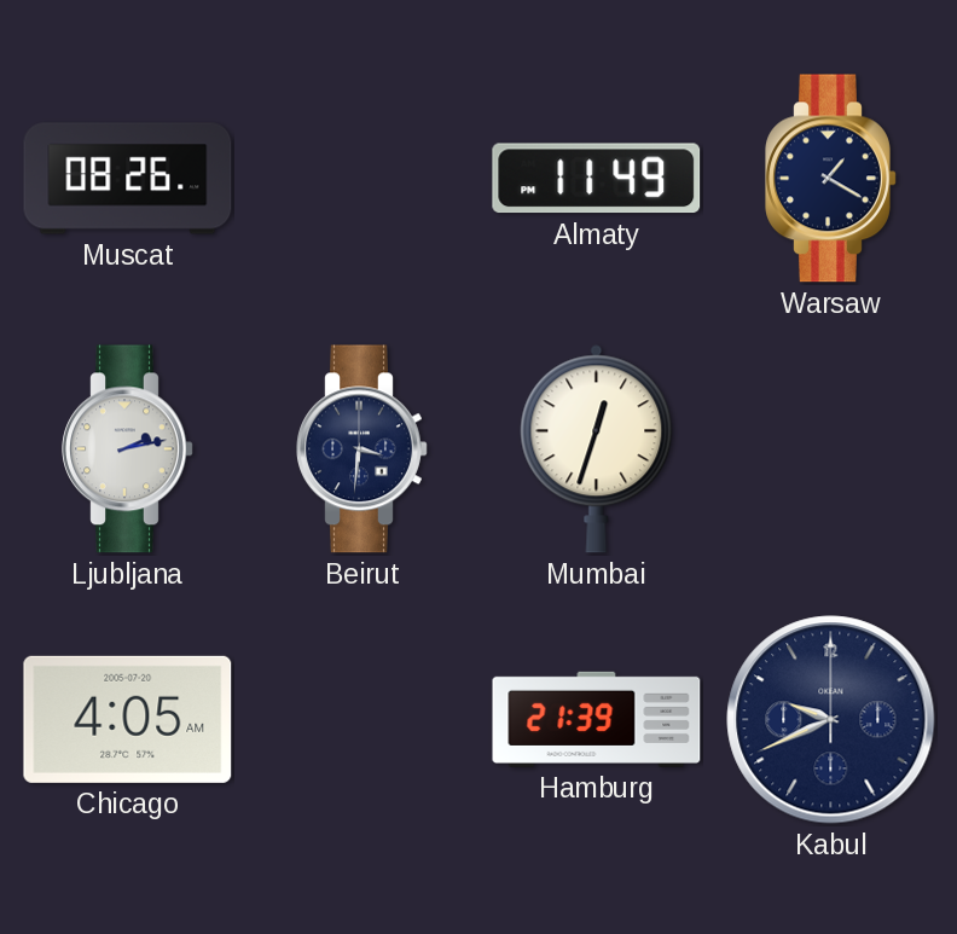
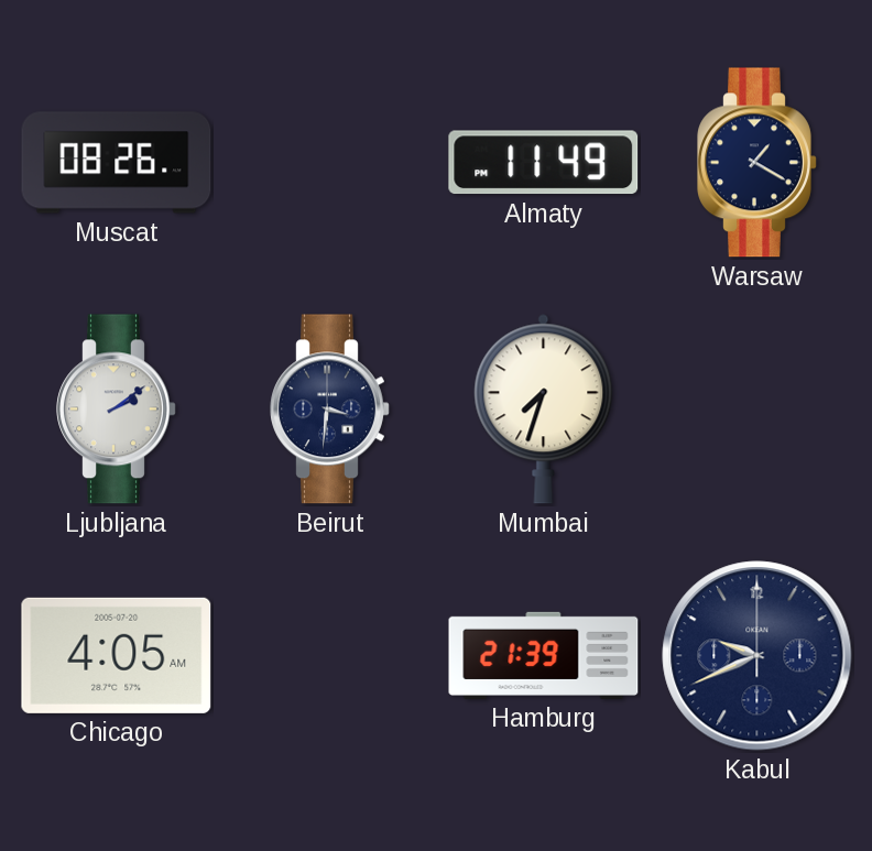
Ljubljana: 2:13 -> 2:09 (117, 410)
Mumbai: 12:33 -> 7:33 (544, 410)
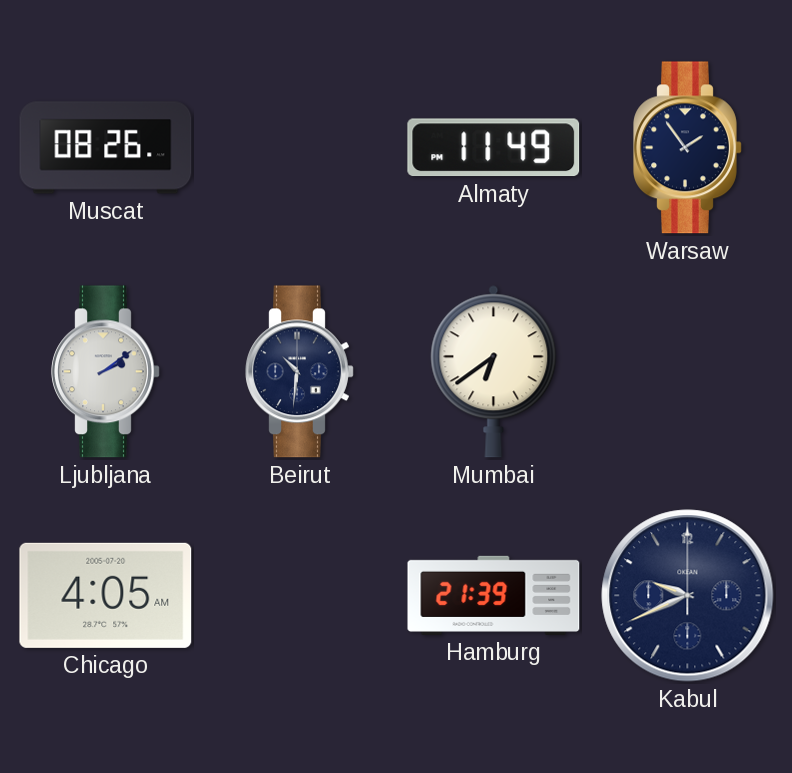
Warsaw: 1:20 -> 1:54 (688, 148)
Beirut: 3:31 -> 10:31 (300, 372)
Mumbai: 7:33 -> 6:39 (494, 372)
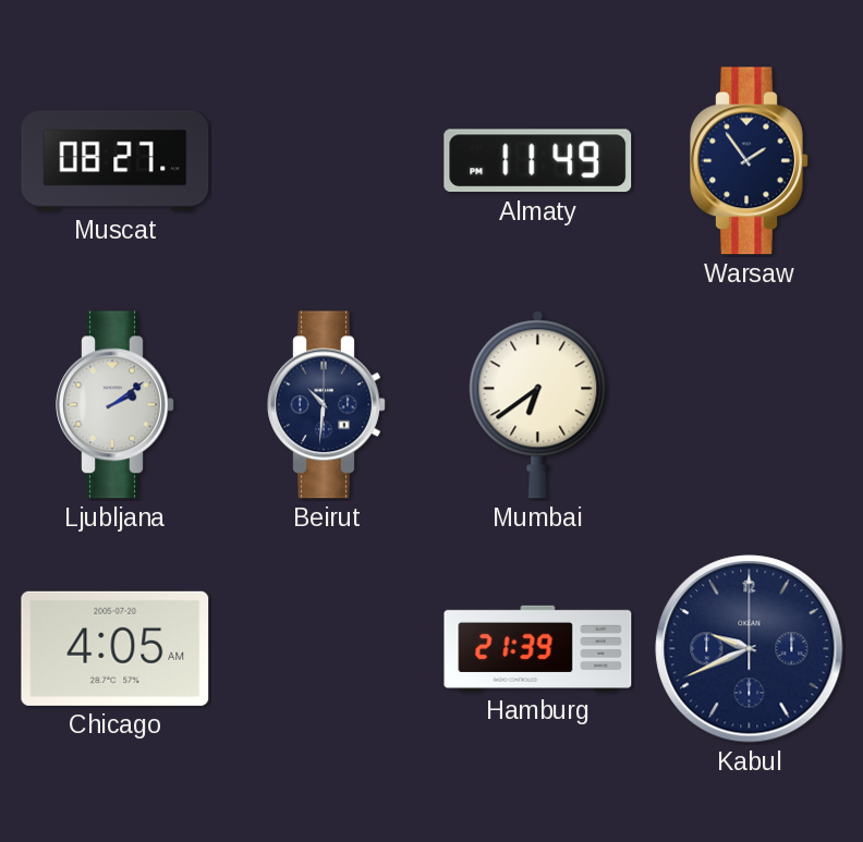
Muscat: 08:26 -> 08:27 (116, 161)
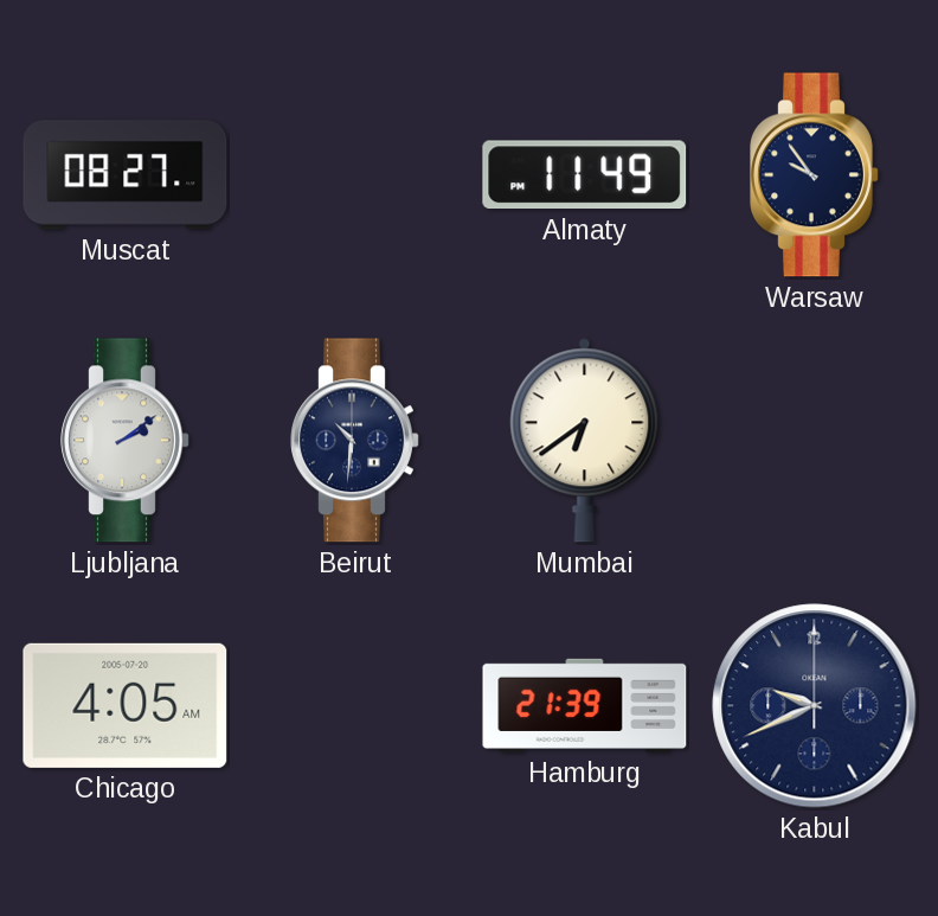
Warsaw: 1:54 -> 9:54 (815, 175)
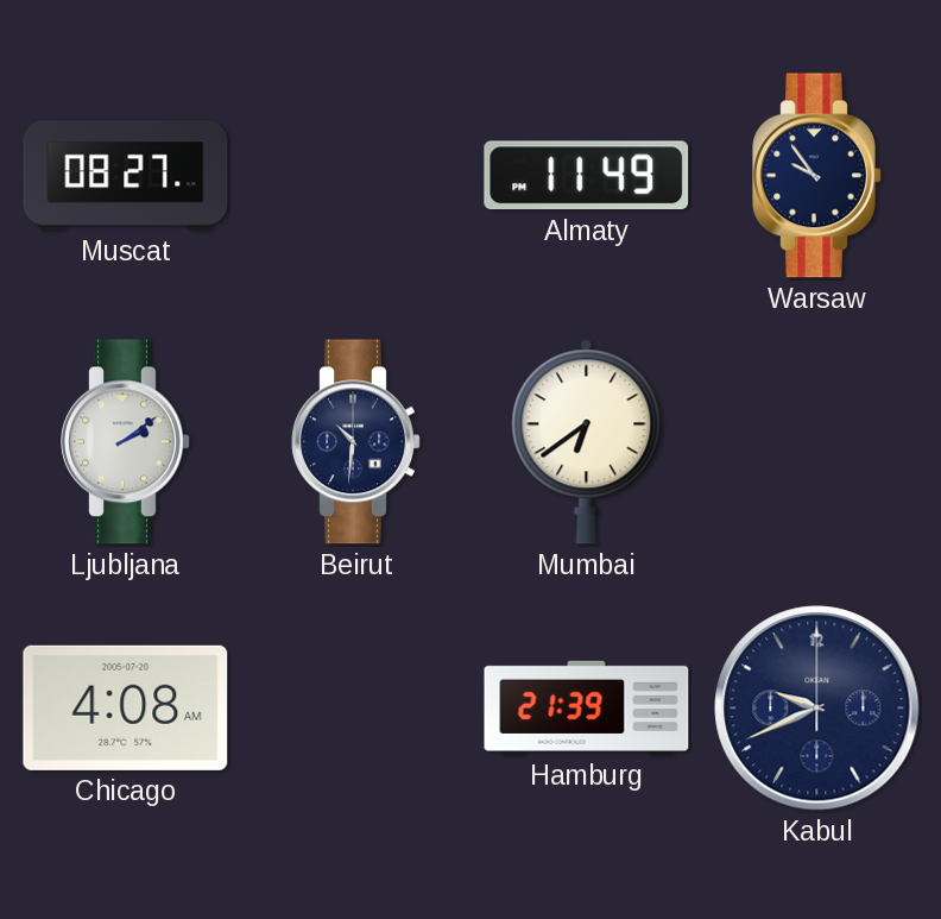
Chicago: 4:05 -> 4:08 (126, 707)
